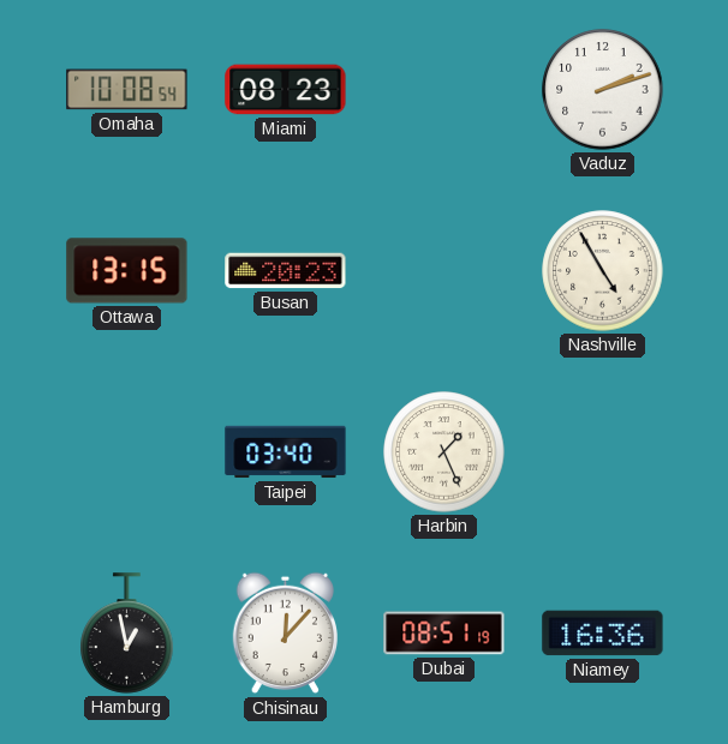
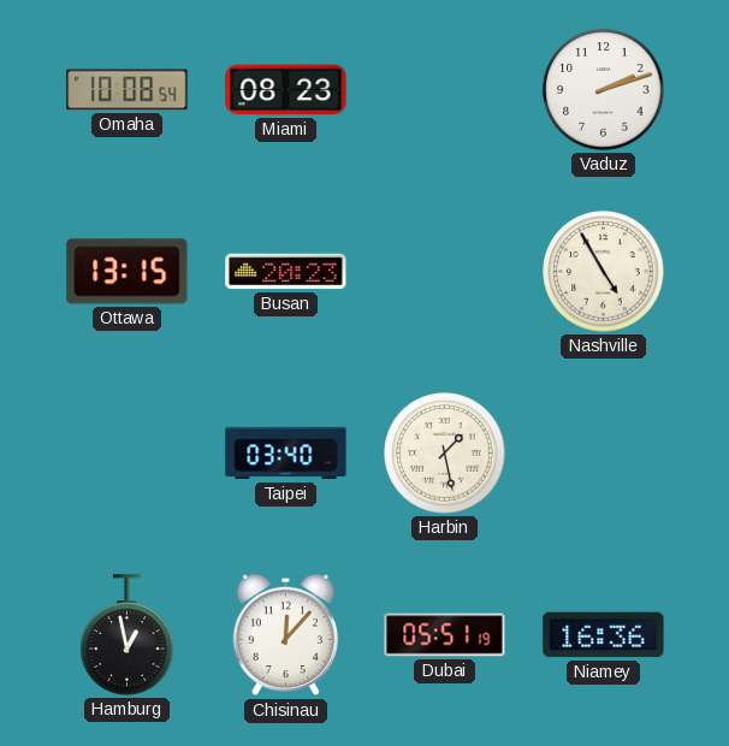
Harbin: 1:26 -> 1:28 (445, 454)
Dubai: 08:51 -> 05:51 (445, 635)
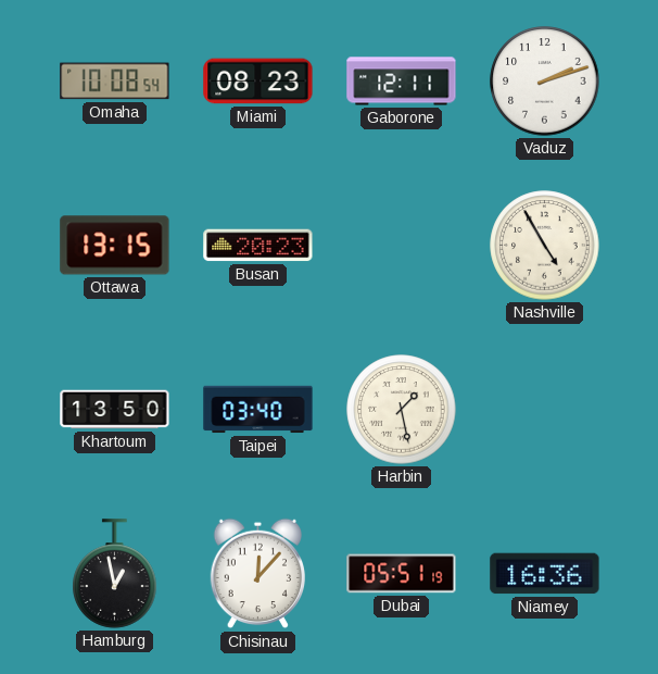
Gaborone: none -> 12:11 (402, 82)
Khartoum: none -> 13:50 (115, 410)
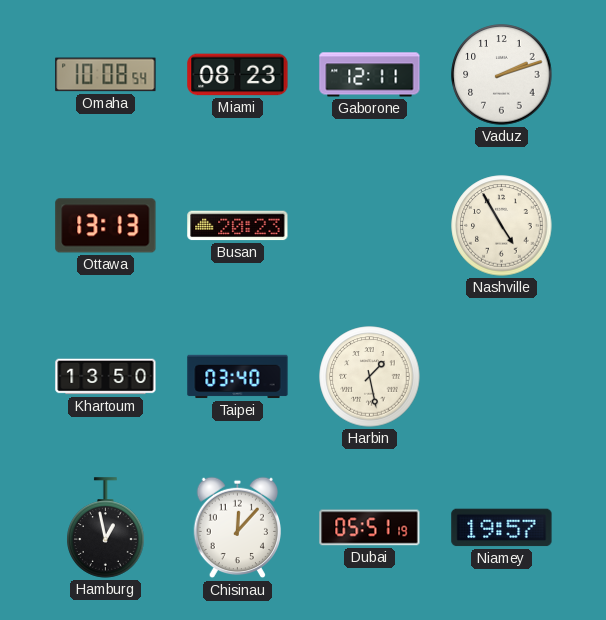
Ottawa: 13:15 -> 13:13 (106, 226)
Niamey: 16:36 -> 19:57 (502, 528)
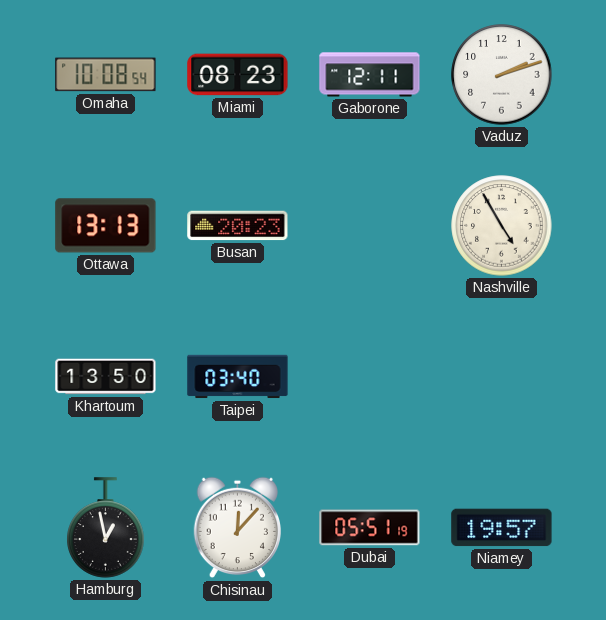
Harbin: 1:28 -> none (370, 377)
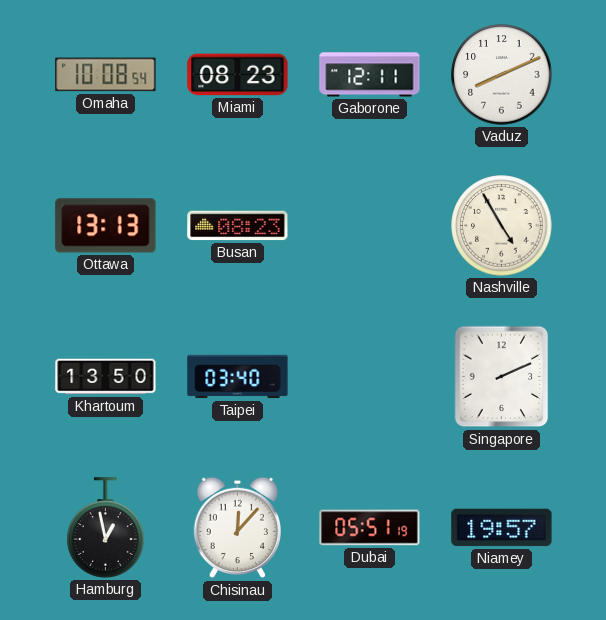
Vaduz: 2:12 -> 8:11 (502, 75)
Busan: 20:23 -> 08:23 (238, 226)
Singapore: none -> 2:11 (502, 377)
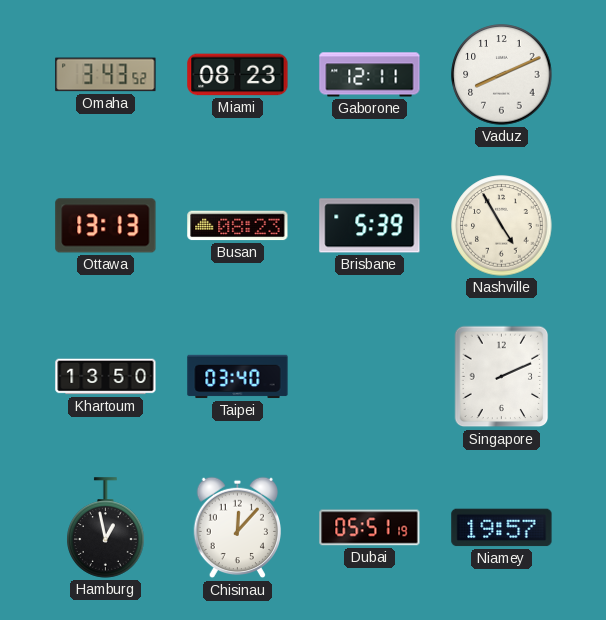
Omaha: 10:08 -> 3:43 (106, 75)
Brisbane: none -> 5:39 (370, 226)
